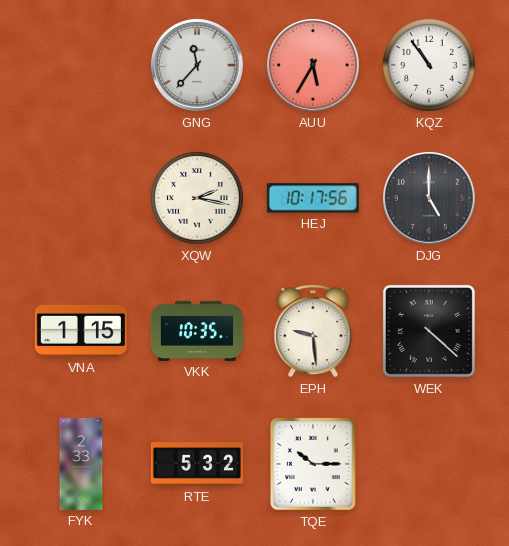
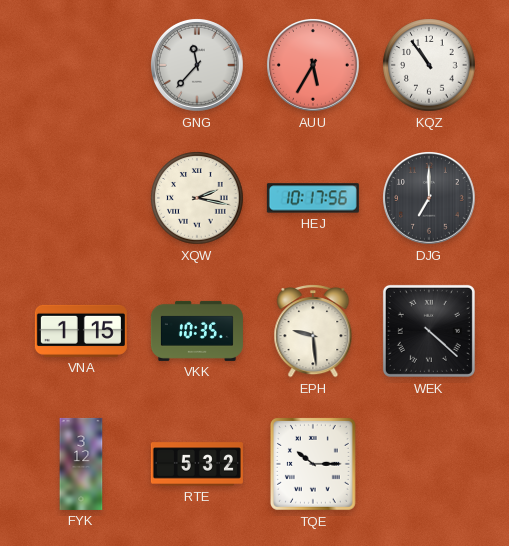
DJG: 5:00 -> 7:00 (430, 199)
FYK: 2:33 -> 3:12 (81, 464)
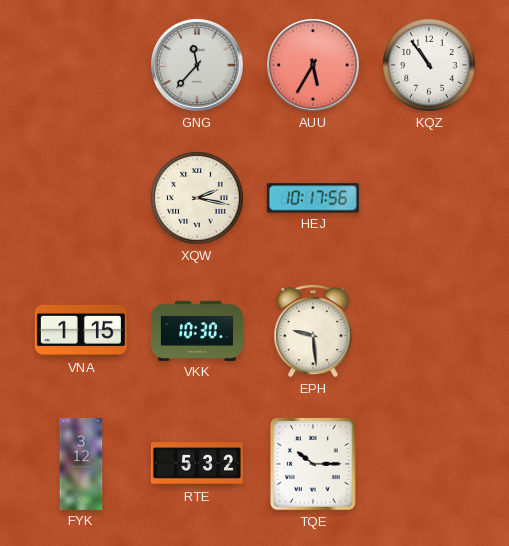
DJG: 7:00 -> none (430, 199)
VKK: 10:35 -> 10:30 (197, 331)
WEK: 4:22 -> none (429, 331)
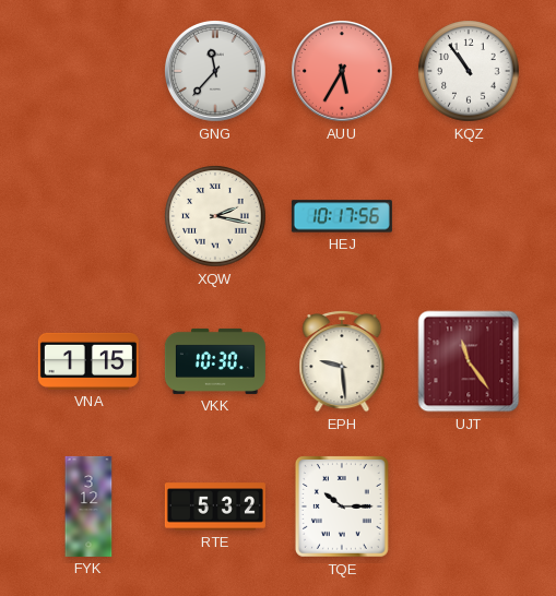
UJT: none -> 11:24 (469, 361)
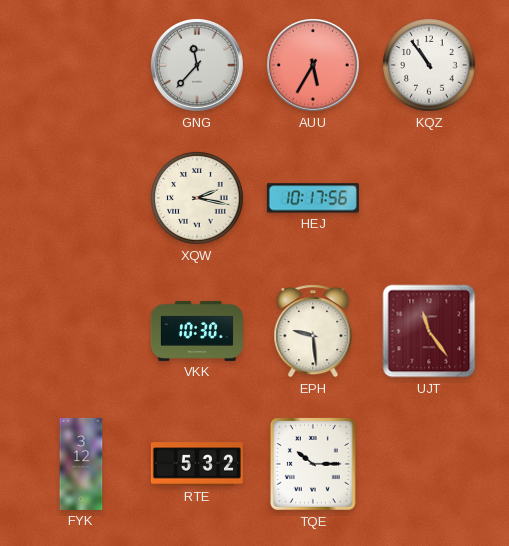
VNA: 1:15 -> none (88, 361)
